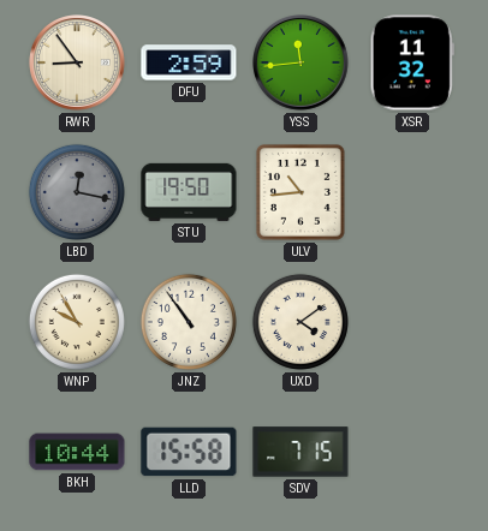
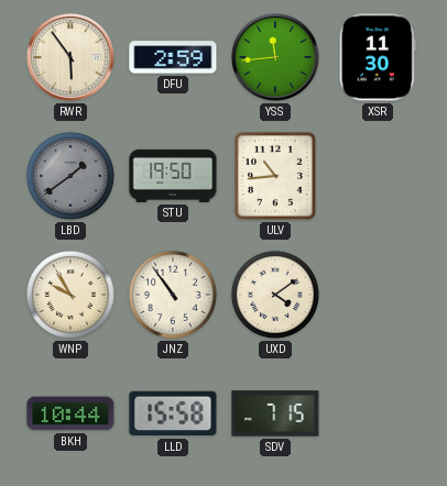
RWR: 8:54 -> 5:54 (72, 58)
XSR: 11:32 -> 11:30 (378, 57)
LBD: 12:17 -> 1:39 (70, 176)
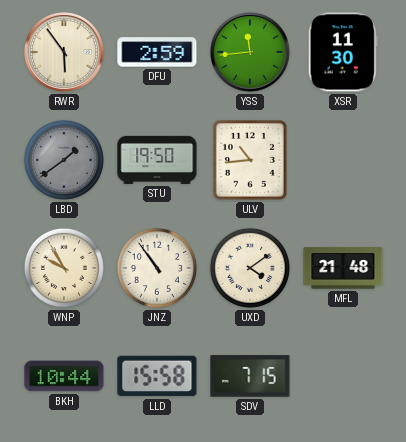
MFL: none -> 21:48 (343, 268)
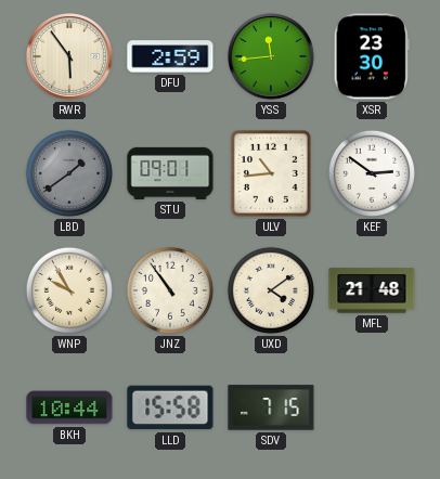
XSR: 11:30 -> 23:30 (372, 56)
STU: 19:50 -> 09:01 (170, 173)
KEF: none -> 2:51 (372, 173)
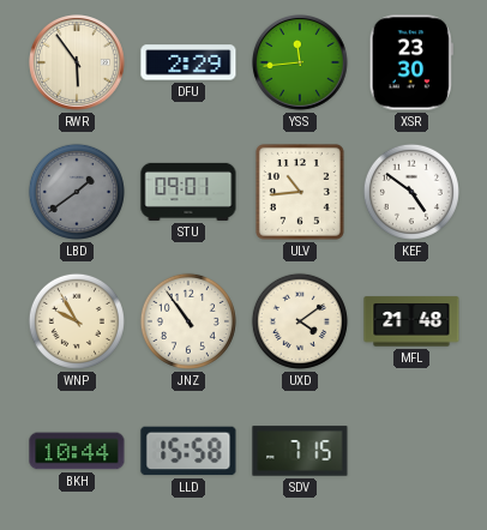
DFU: 2:59 -> 2:29 (188, 62)
KEF: 2:51 -> 4:51 (411, 192)
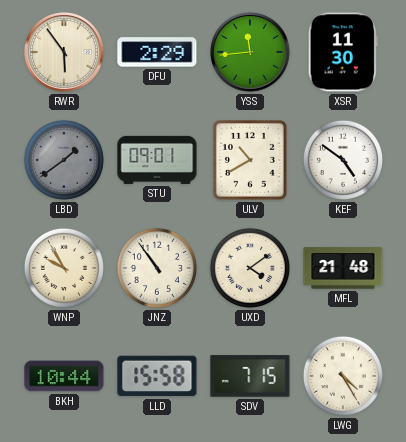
XSR: 23:30 -> 11:30 (343, 52)
ULV: 10:44 -> 10:40 (250, 160)
LWG: none -> 4:25 (343, 376)
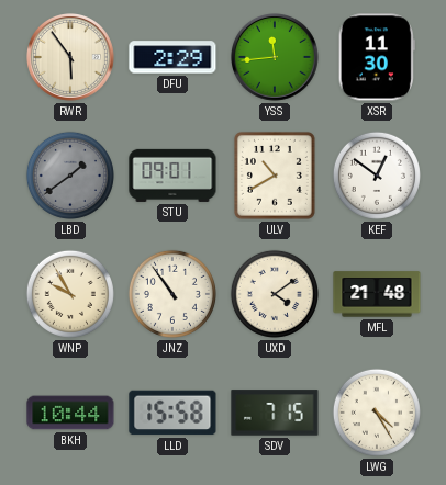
KEF: 4:51 -> 12:51 (377, 176)
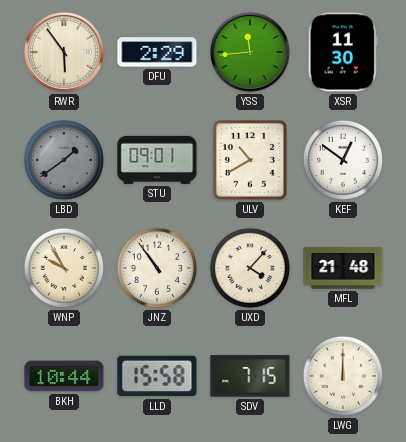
UXD: 4:09 -> 4:07 (250, 268)
LWG: 4:25 -> 12:00 (343, 376)
